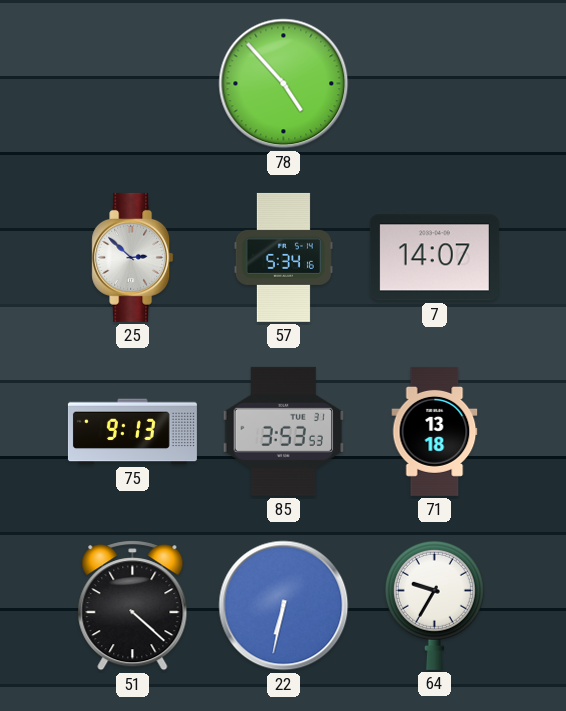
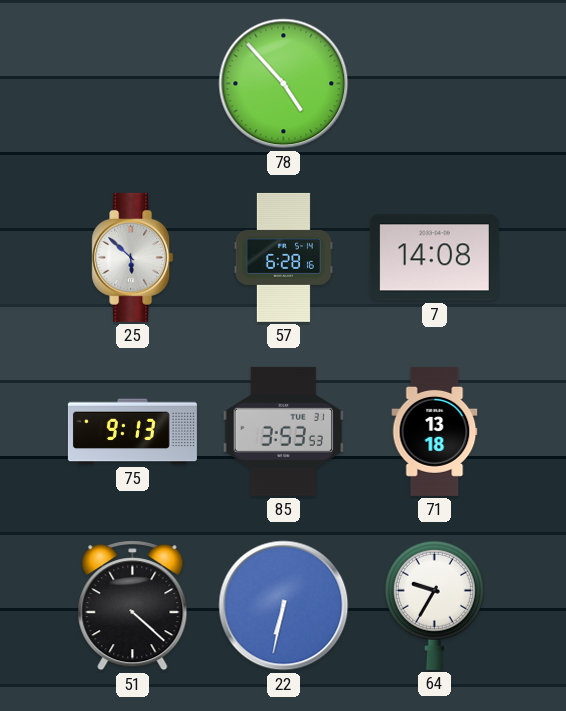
25: 2:52 -> 5:52 (133, 257)
57: 5:34 -> 6:28 (283, 257)
7: 14:07 -> 14:08 (434, 258)
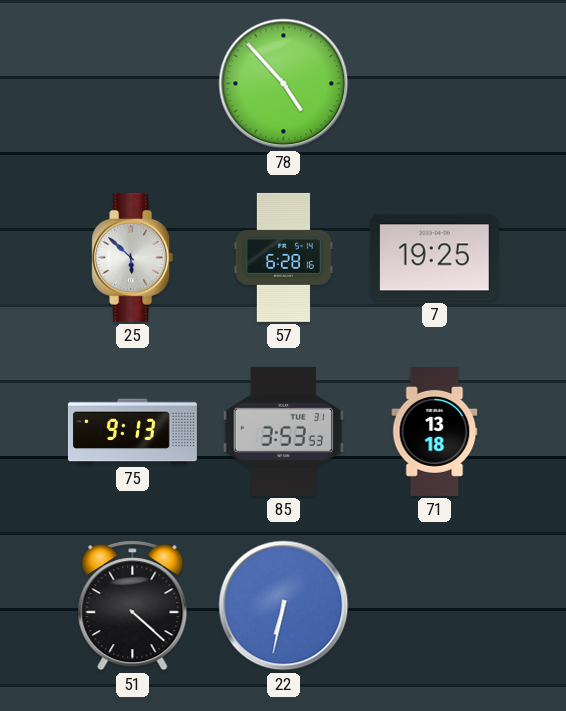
7: 14:08 -> 19:25 (434, 258)
64: 9:35 -> none (434, 605)
